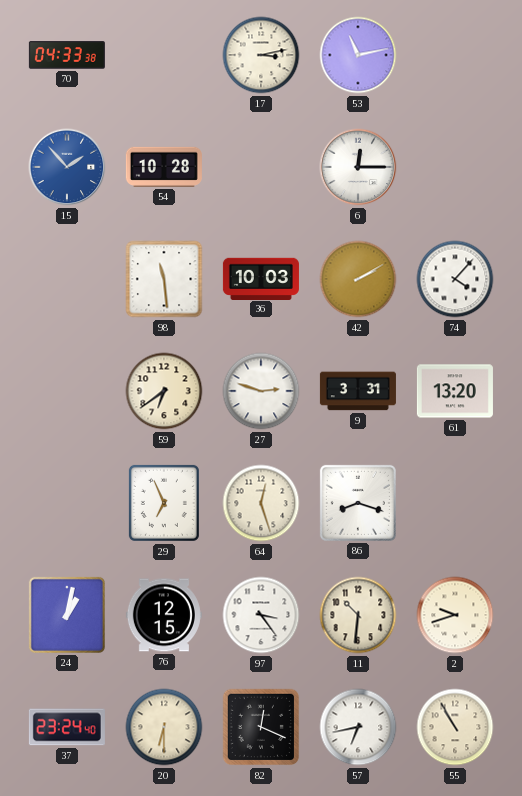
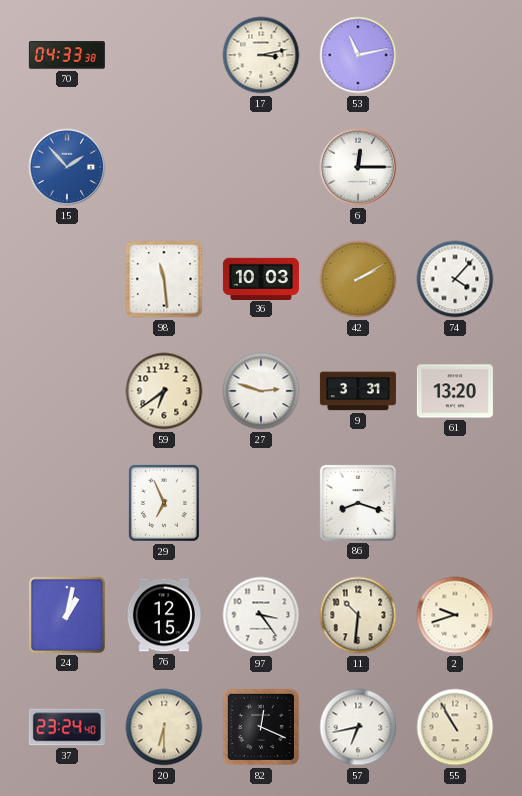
54: 10:28 -> none (164, 167)
64: 12:27 -> none (261, 503)
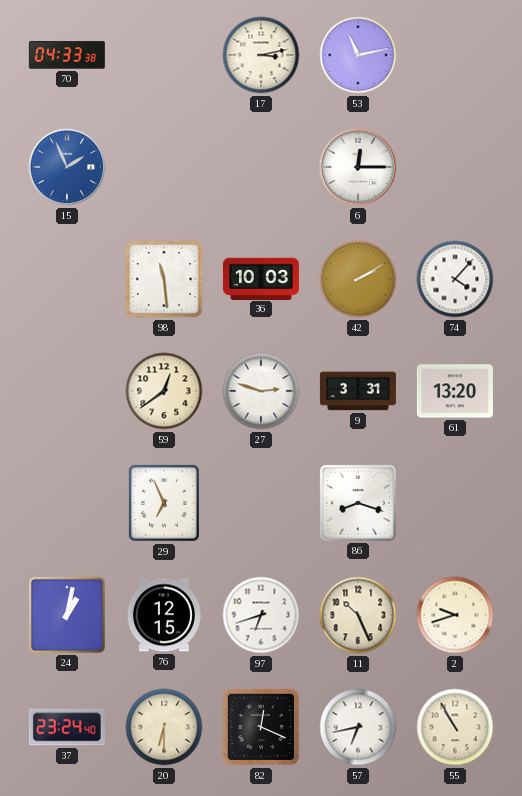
15: 1:53 -> 1:56 (67, 167)
59: 6:39 -> 12:39 (164, 391)
97: 3:24 -> 6:42 (261, 615)
11: 10:31 -> 10:26 (358, 615)
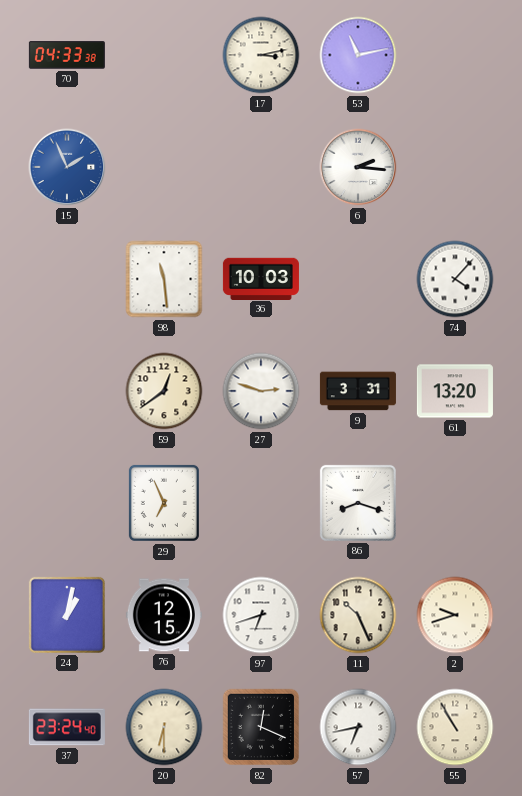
6: 12:15 -> 2:16 (358, 167)
42: 2:10 -> none (358, 279)
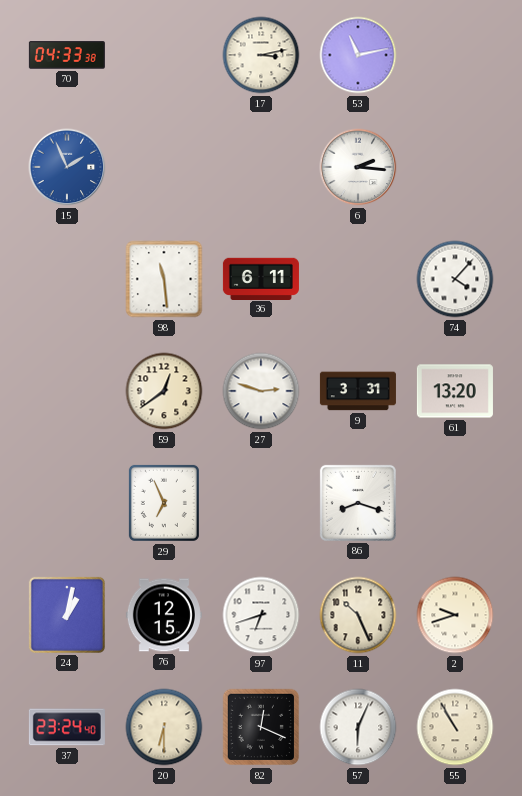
36: 10:03 -> 6:11 (261, 278)
57: 6:43 -> 6:04 (358, 727)
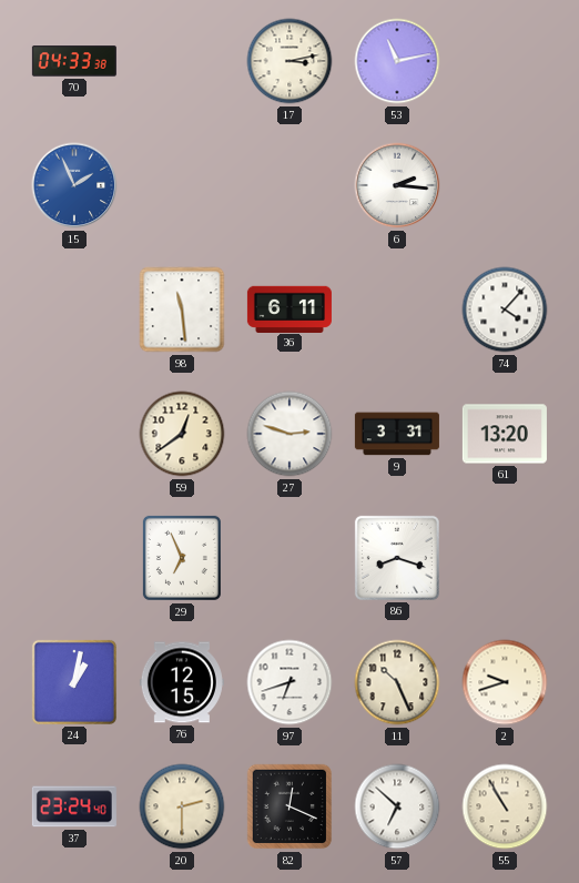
20: 6:30 -> 2:30 (182, 806)
57: 6:04 -> 6:52 (397, 806)
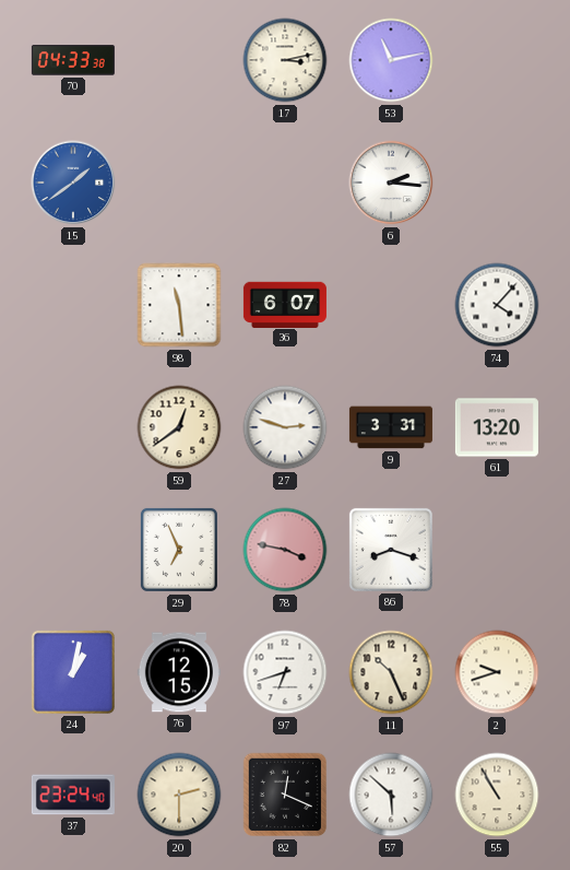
15: 1:56 -> 1:39 (73, 183)
36: 6:11 -> 6:07 (285, 304)
78: none -> 3:47 (285, 550)
57: 6:52 -> 5:52 (391, 795)
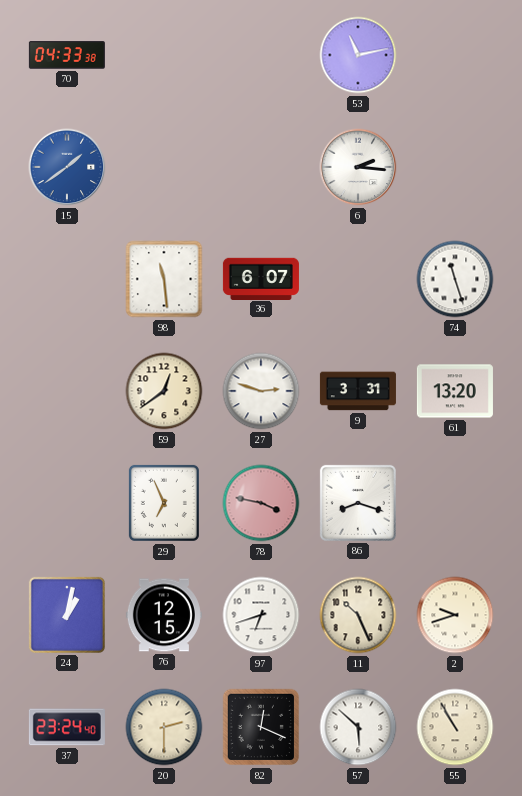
17: 3:13 -> none (285, 60)
74: 4:07 -> 11:27 (455, 279)
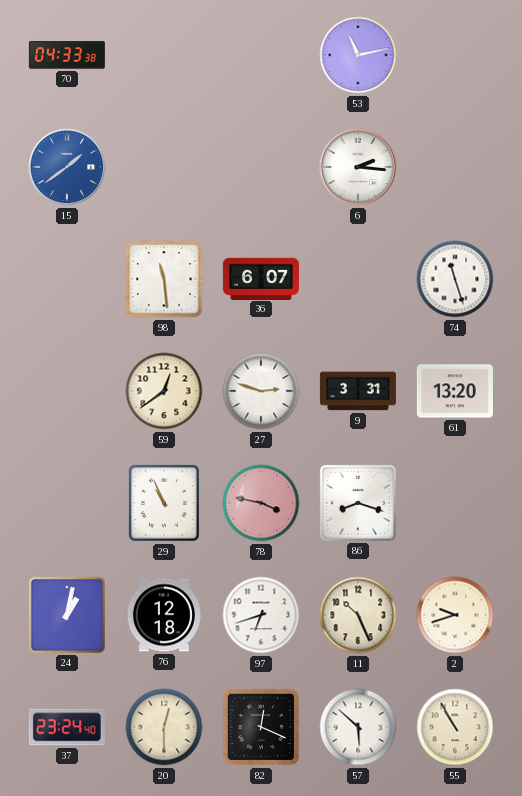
29: 6:56 -> 10:56 (164, 503)
76: 12:15 -> 12:18 (164, 615)
20: 2:30 -> 12:30 (164, 727)
